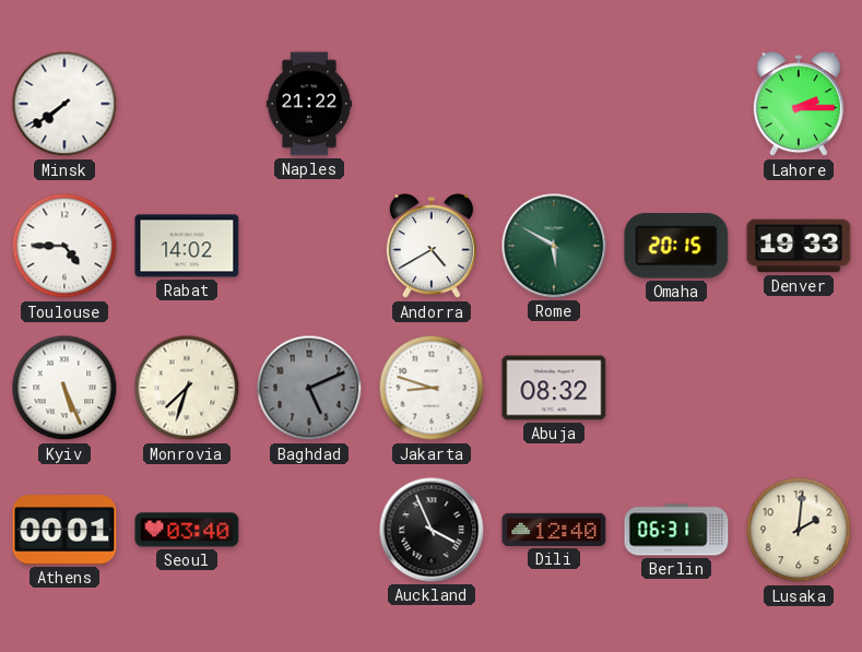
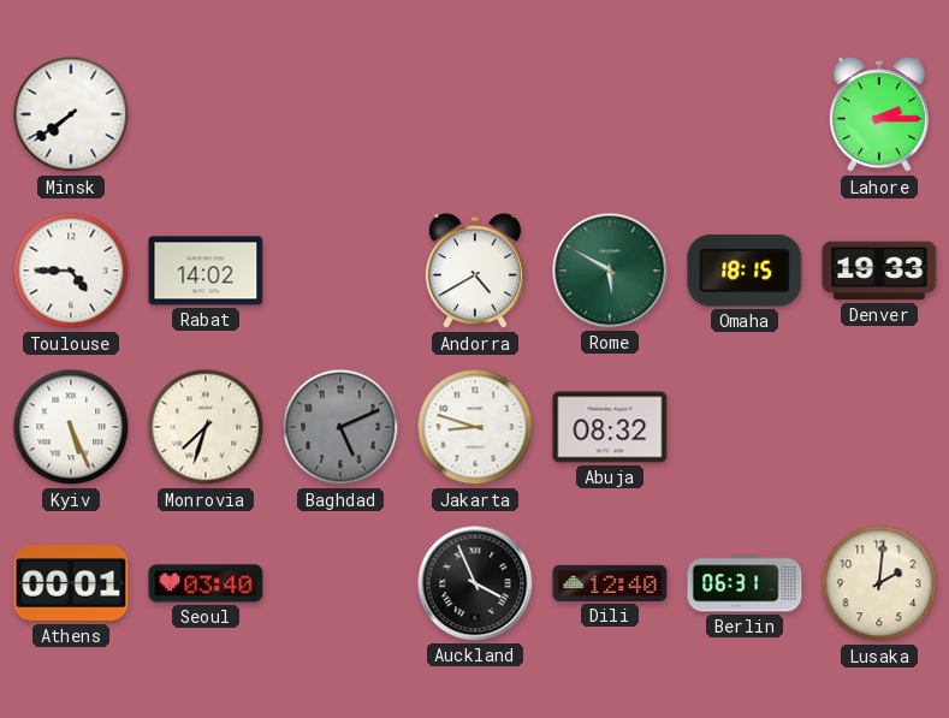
Naples: 21:22 -> none (309, 104)
Omaha: 20:15 -> 18:15 (745, 271)
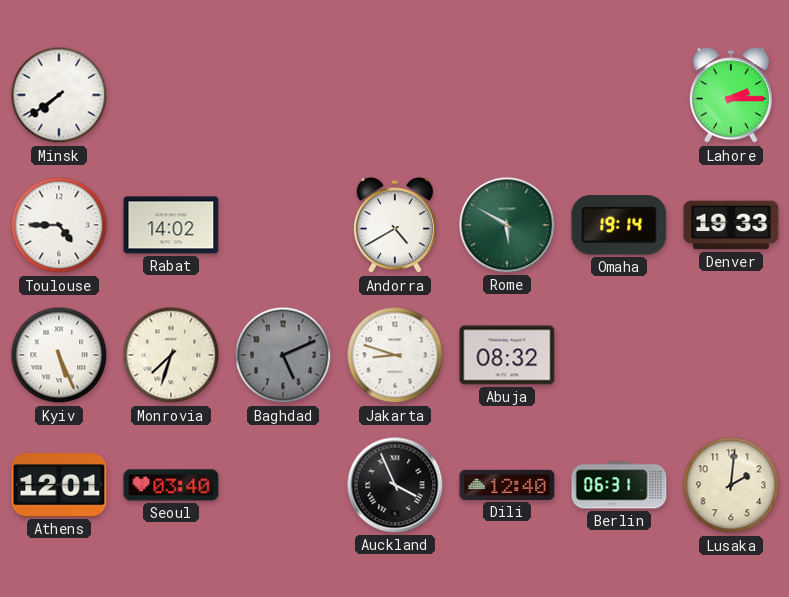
Omaha: 18:15 -> 19:14 (619, 225)
Athens: 00:01 -> 12:01 (59, 485)
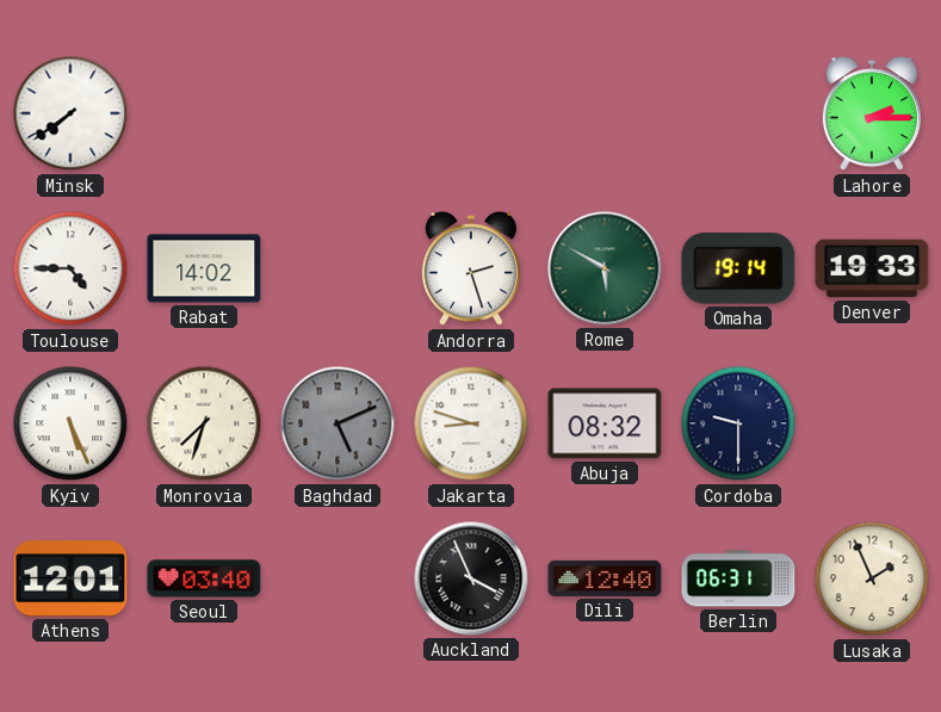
Andorra: 4:40 -> 2:27 (471, 270)
Cordoba: none -> 9:30 (738, 423)
Lusaka: 2:01 -> 1:56 (872, 578)
